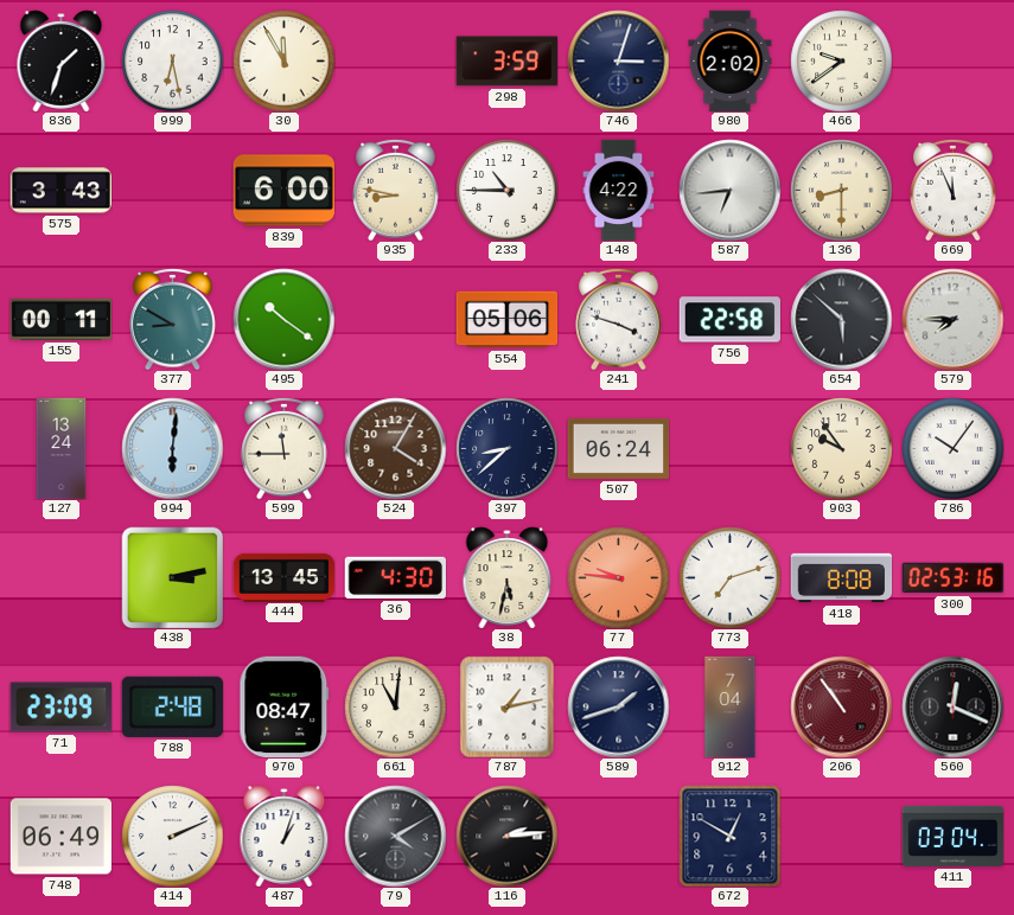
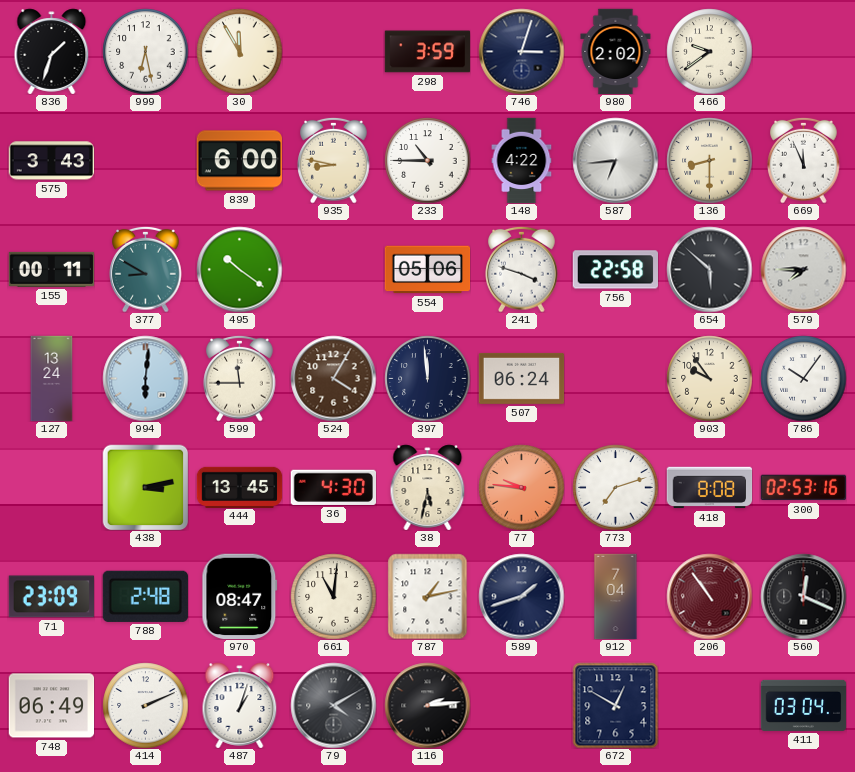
397: 8:38 -> 11:59 (427, 378)
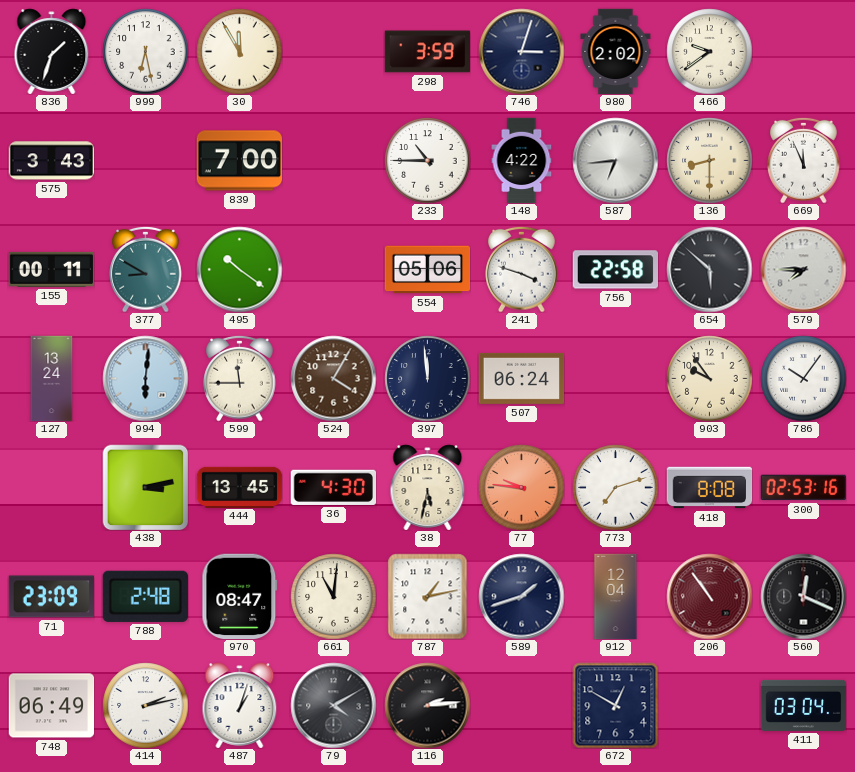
839: 6:00 -> 7:00 (239, 161)
935: 8:47 -> none (334, 160)
912: 7:04 -> 12:04 (616, 596)
414: 2:11 -> 2:13 (145, 705)
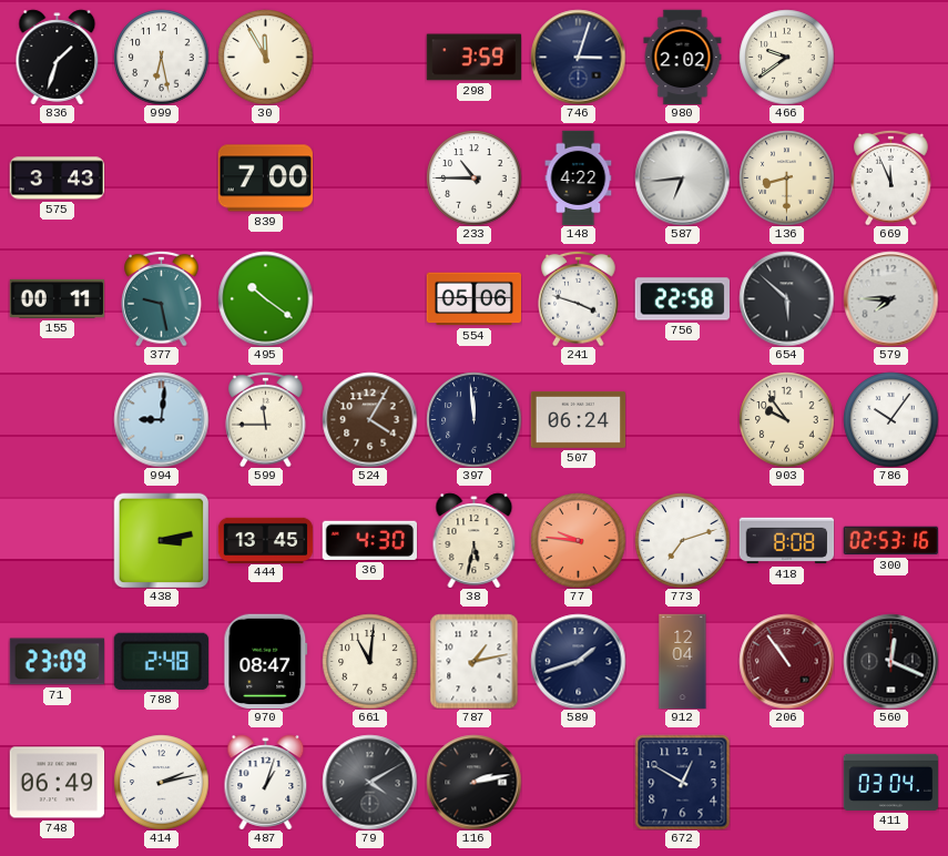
377: 8:50 -> 9:28 (162, 298)
127: 13:24 -> none (52, 378)
994: 6:01 -> 9:01 (161, 419)
116: 2:14 -> 2:13 (473, 782)
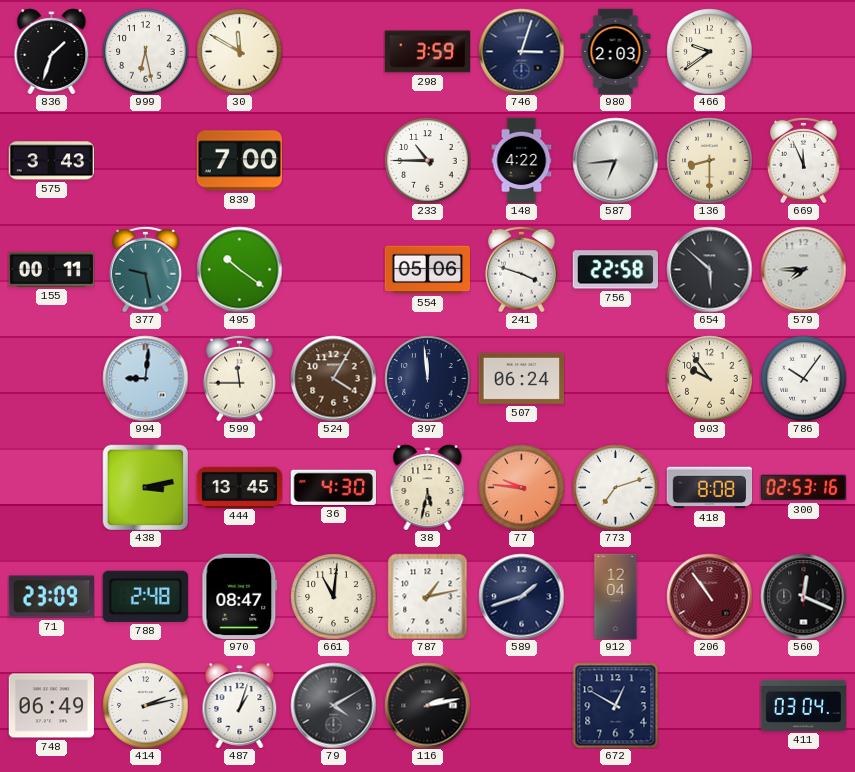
30: 11:55 -> 11:50 (239, 51)
980: 2:02 -> 2:03 (616, 51)
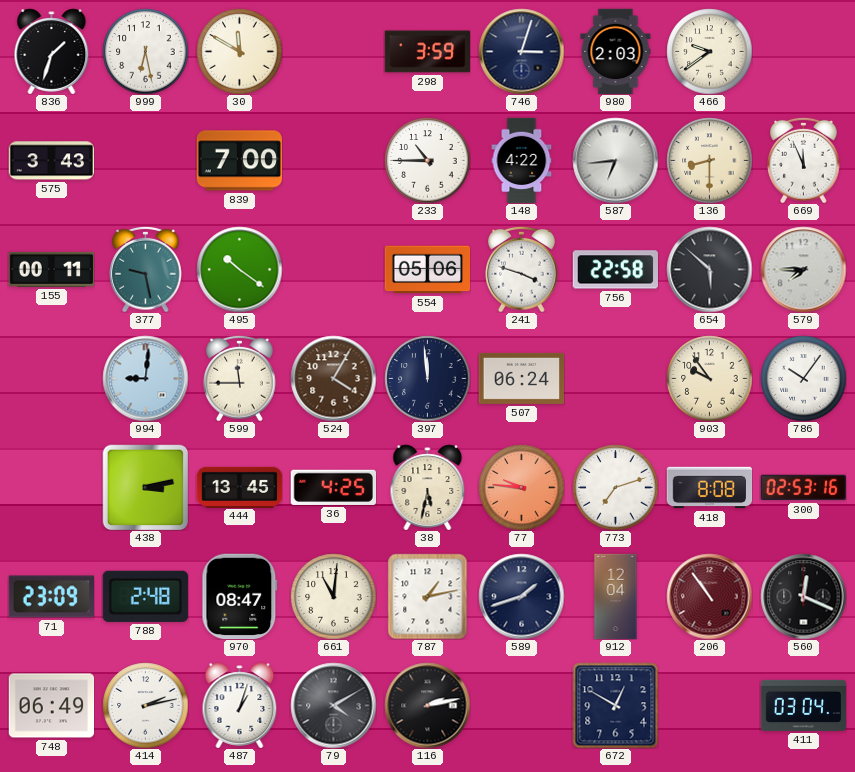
36: 4:30 -> 4:25 (333, 487)
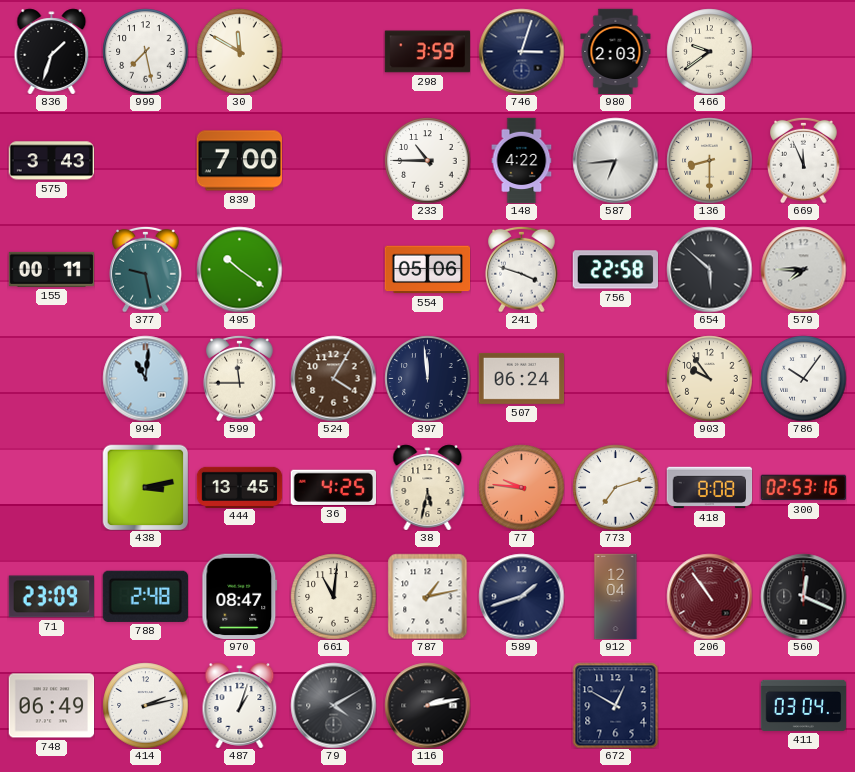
999: 6:28 -> 7:28 (145, 51)
994: 9:01 -> 11:01 (145, 378)
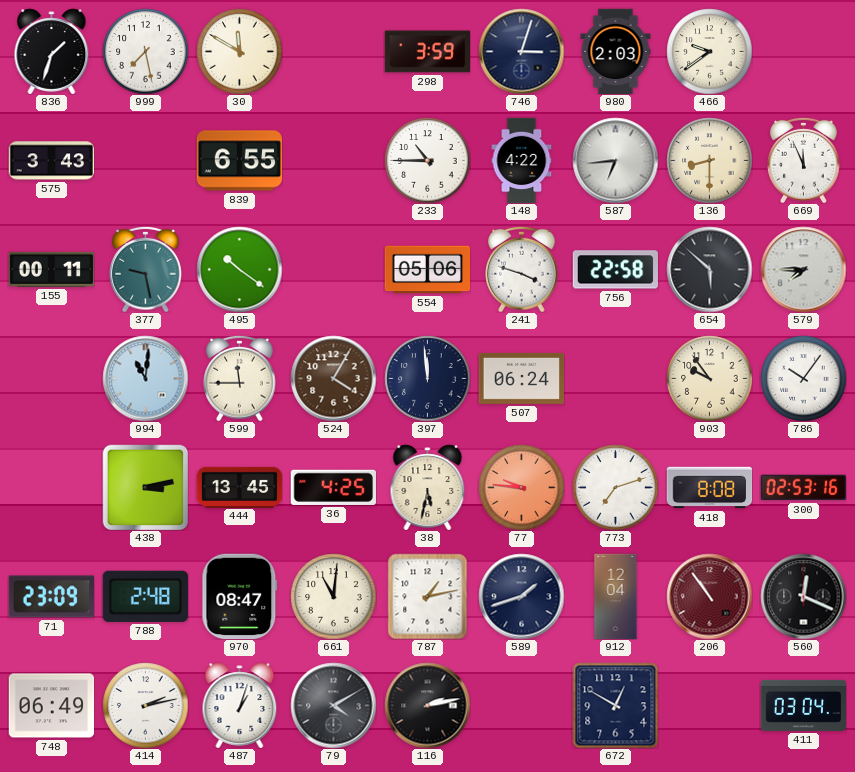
839: 7:00 -> 6:55 (239, 161)
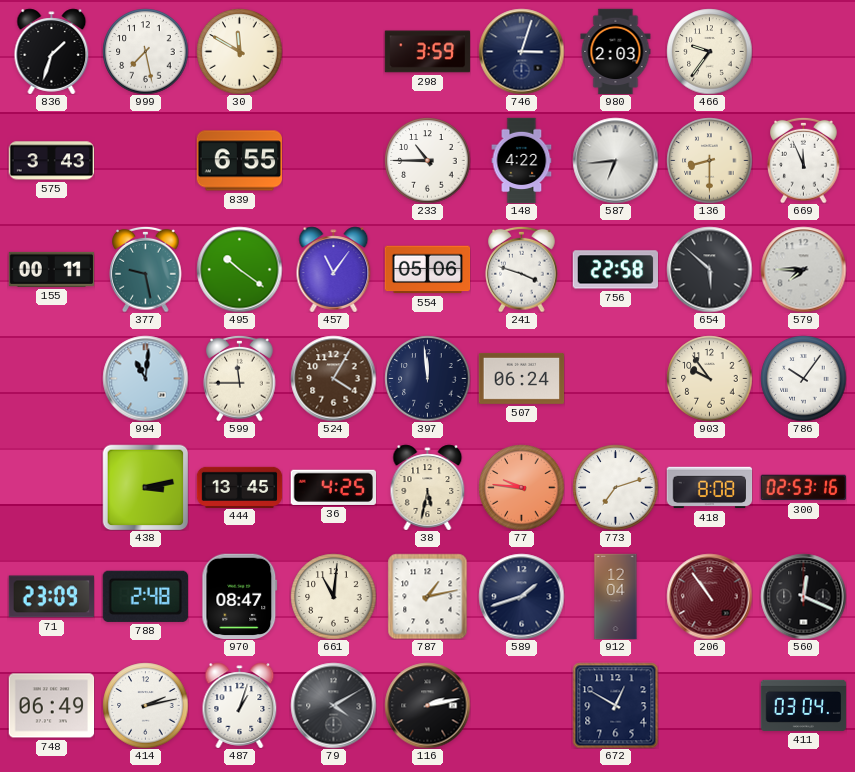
466: 9:39 -> 9:36 (709, 51)
457: none -> 11:06 (334, 269)
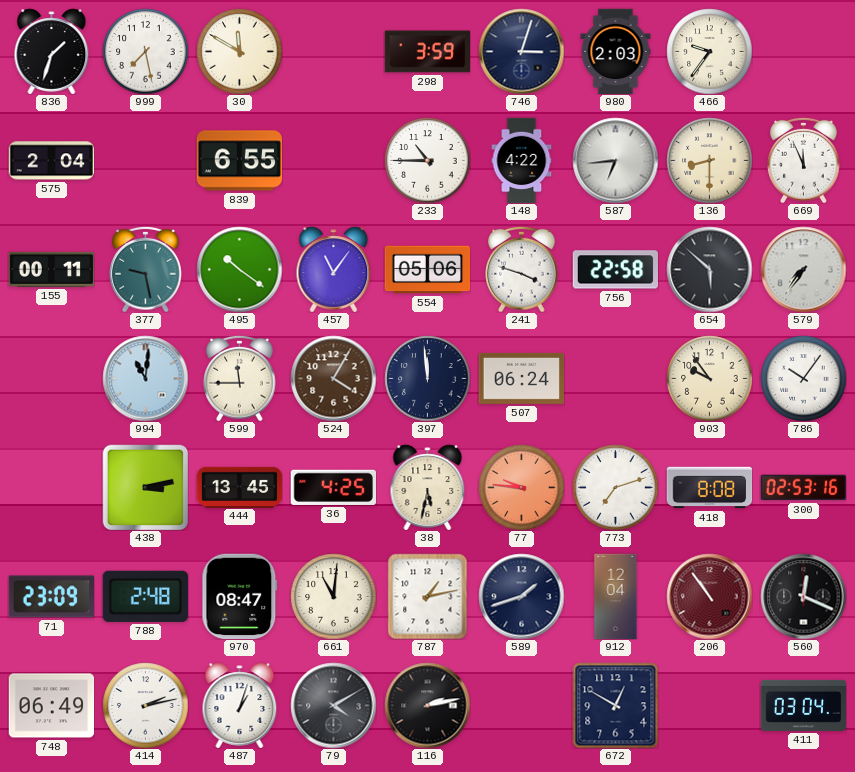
575: 3:43 -> 2:04 (51, 161)
579: 7:45 -> 7:36 (803, 269)
